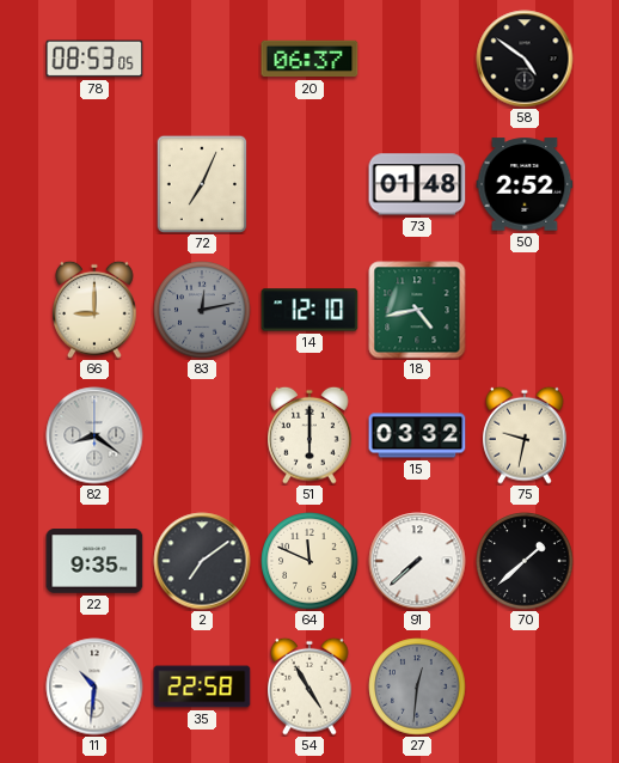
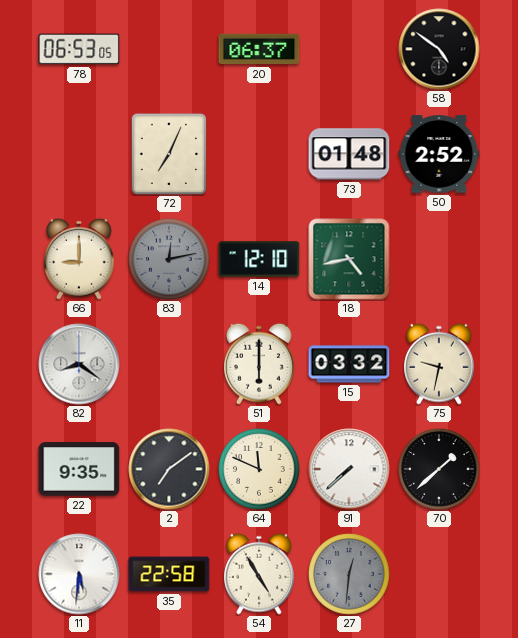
78: 08:53 -> 06:53 (79, 49)
11: 10:31 -> 5:31 (79, 574)
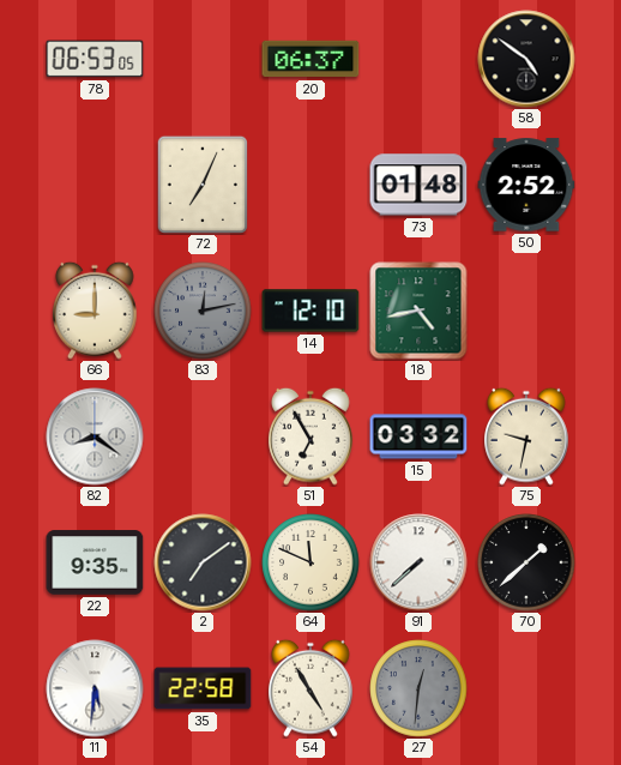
51: 6:00 -> 6:55 (310, 436)
